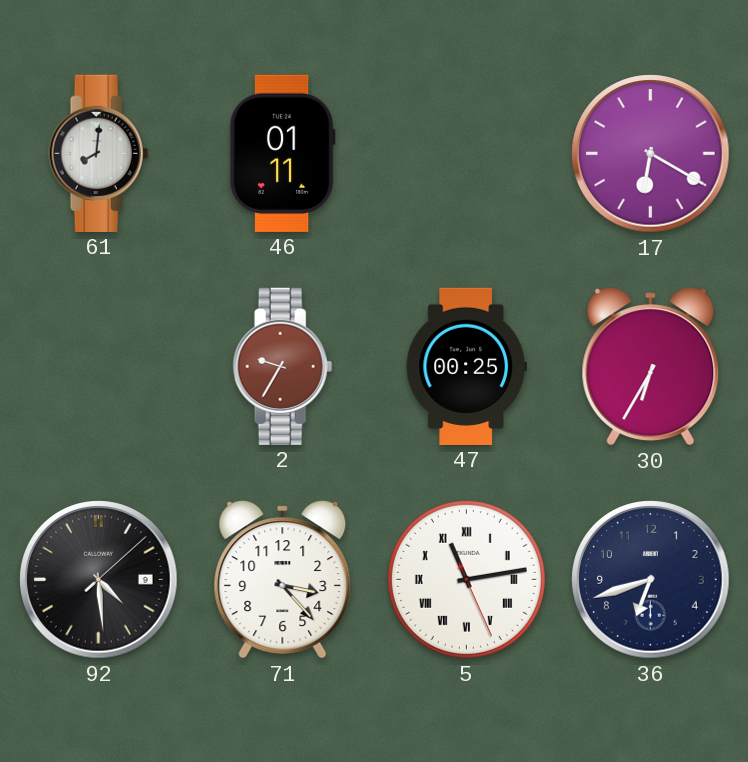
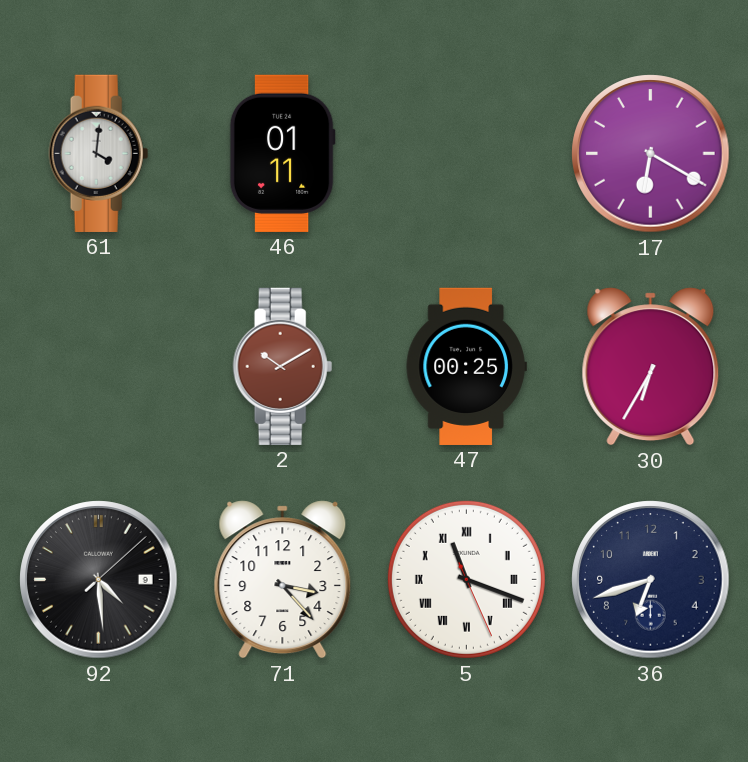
61: 8:01 -> 4:01 (99, 153)
2: 9:35 -> 10:10 (283, 366)
5: 11:13 -> 11:18 (466, 579)
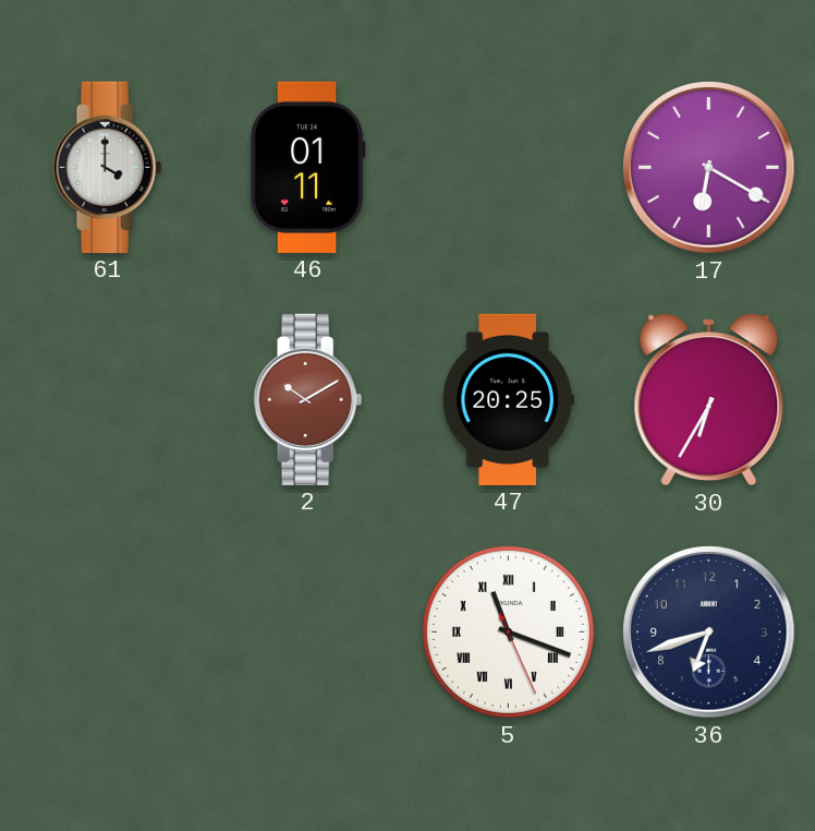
61: 4:01 -> 4:00 (108, 167)
47: 00:25 -> 20:25 (508, 399)
92: 4:29 -> none (99, 580)
71: 3:23 -> none (283, 580)
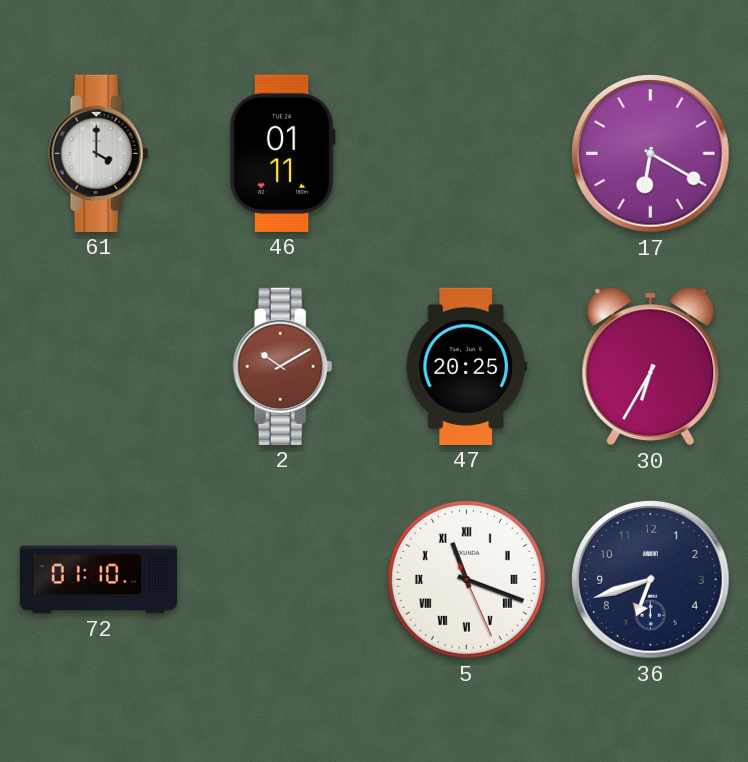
72: none -> 01:10 (99, 580)
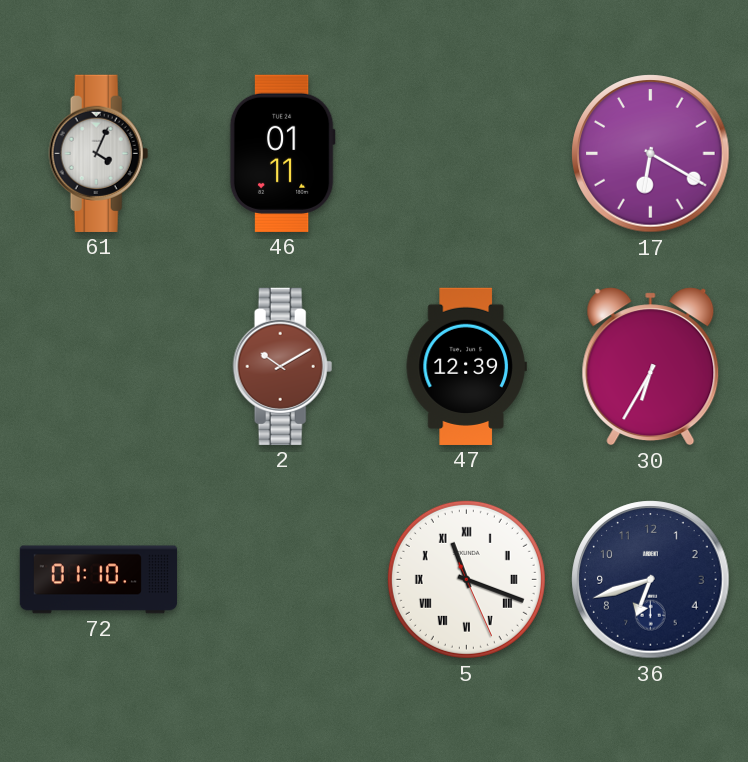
61: 4:00 -> 4:04 (99, 153)
47: 20:25 -> 12:39 (466, 366)
